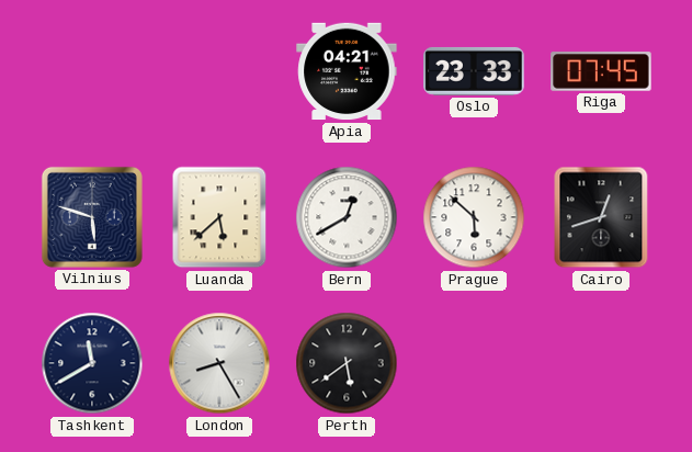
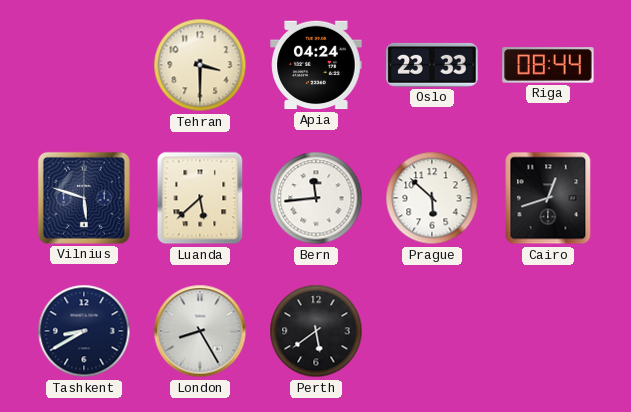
Tehran: none -> 3:30 (200, 65)
Apia: 04:21 -> 04:24 (316, 65)
Riga: 07:45 -> 08:44 (548, 65)
Bern: 12:40 -> 11:44 (316, 198)
Tashkent: 11:40 -> 8:40 (84, 331)
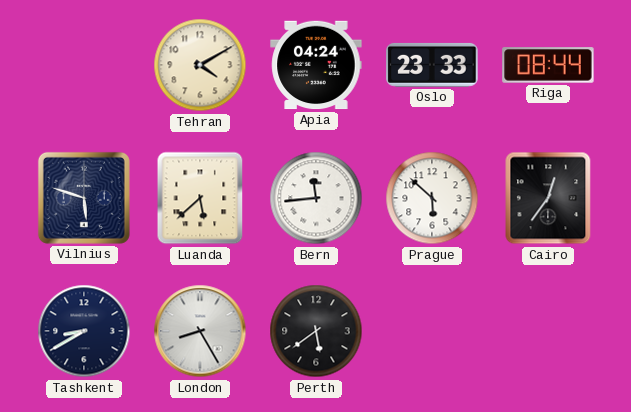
Tehran: 3:30 -> 4:10 (200, 65)
Cairo: 12:42 -> 12:36 (548, 198)
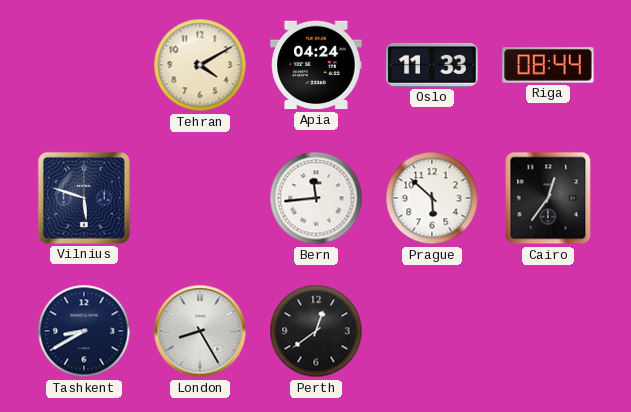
Oslo: 23:33 -> 11:33 (432, 65)
Luanda: 5:38 -> none (200, 198)
Perth: 5:39 -> 12:39 (316, 331)
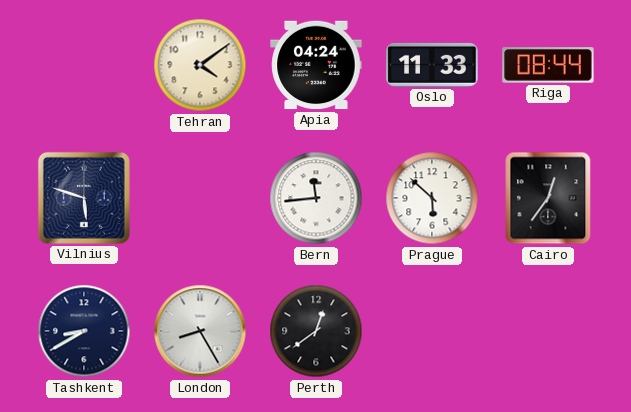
Tehran: 4:10 -> 4:09 (200, 65)
